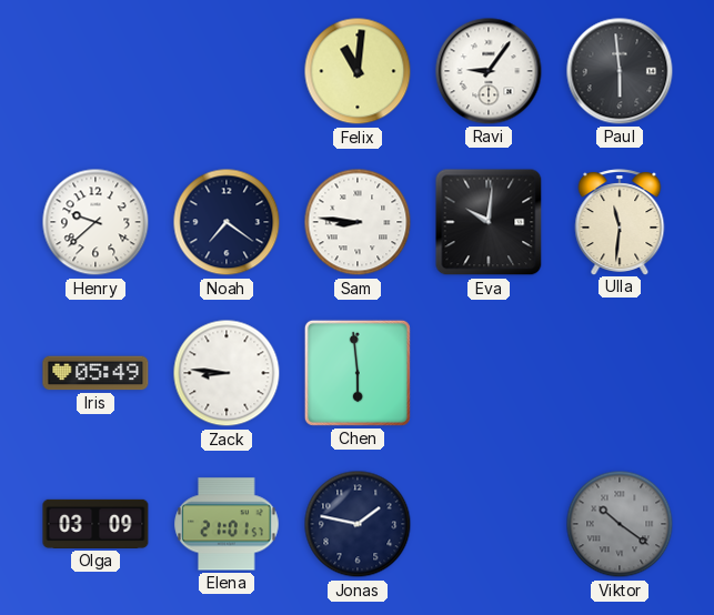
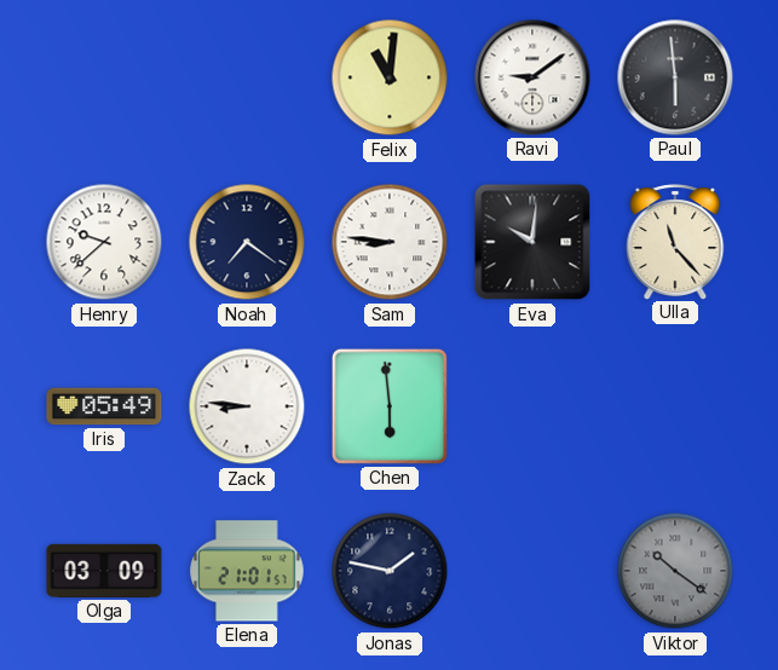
Ravi: 9:06 -> 9:09 (532, 77)
Ulla: 11:31 -> 11:23 (675, 242)
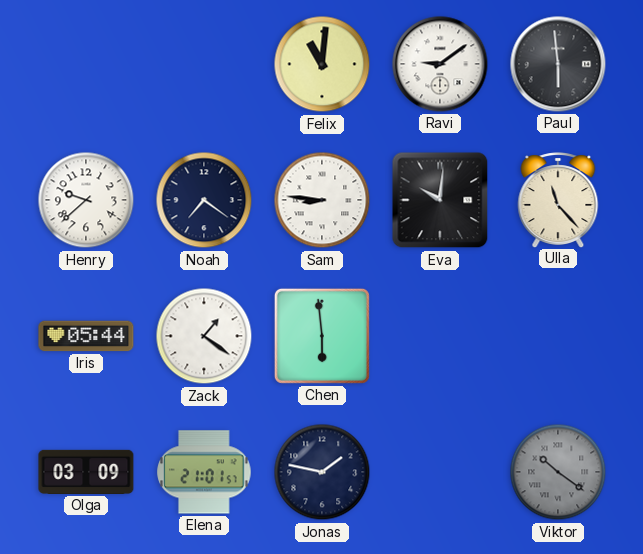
Iris: 05:49 -> 05:44 (86, 336)
Zack: 8:46 -> 1:21 (204, 336)
